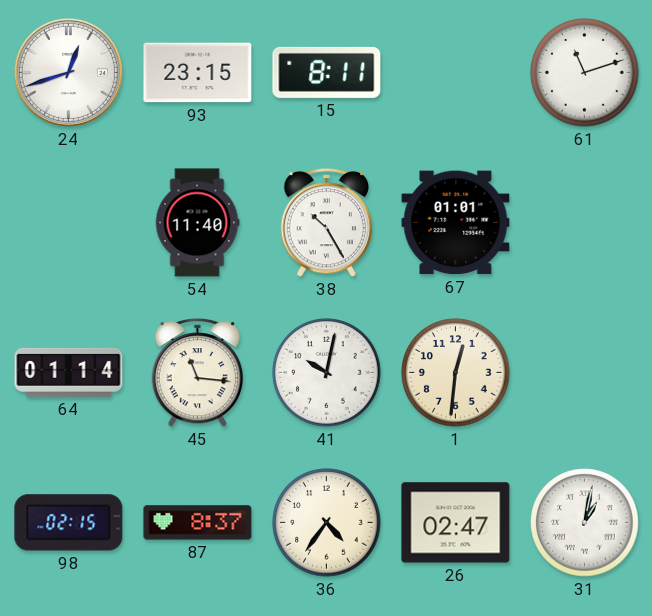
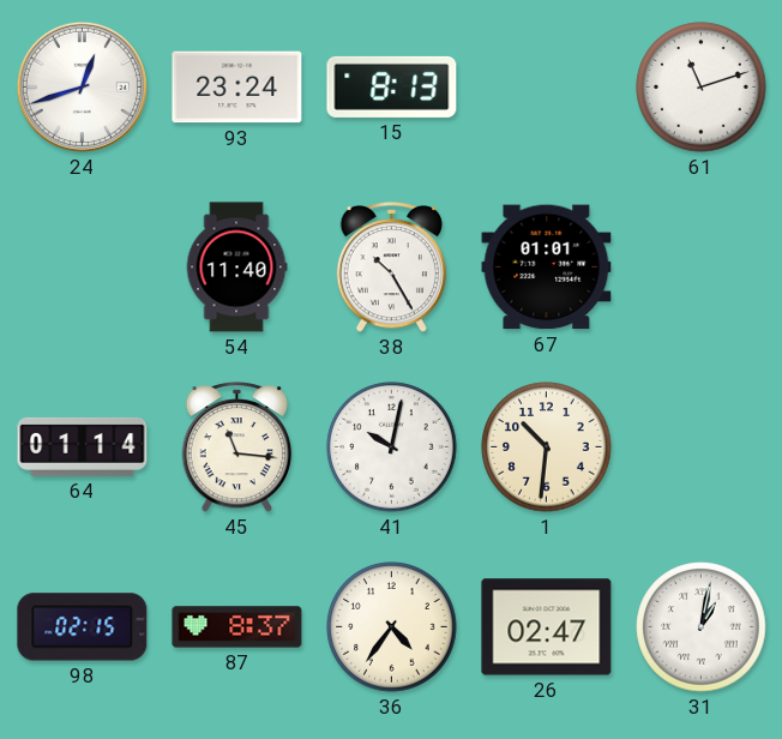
93: 23:15 -> 23:24 (237, 88)
15: 8:11 -> 8:13 (392, 86)
1: 12:31 -> 10:31 (547, 447)
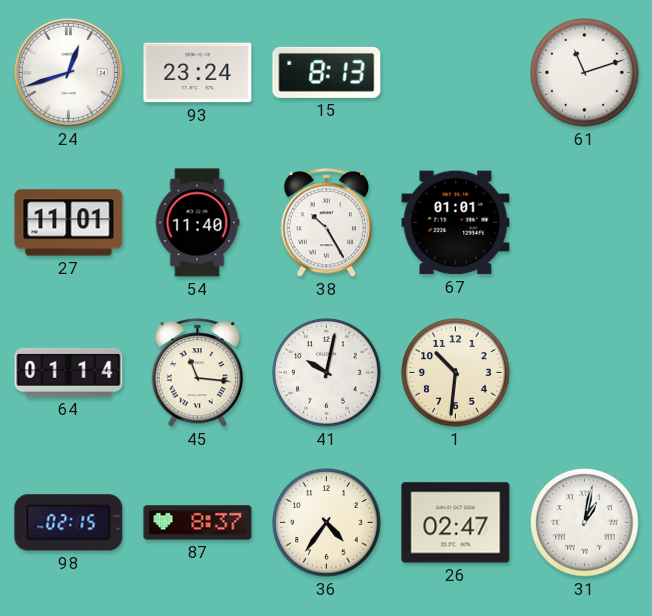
27: none -> 11:01 (69, 223)
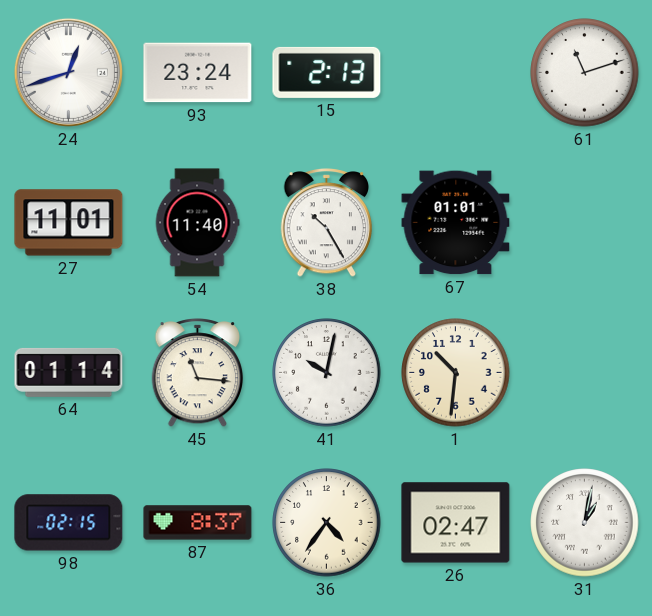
15: 8:13 -> 2:13 (327, 72)
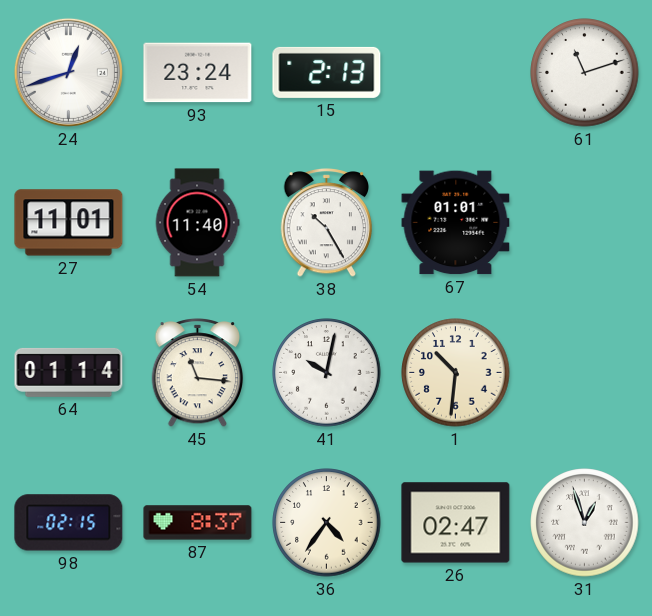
31: 1:02 -> 12:57 (585, 523)
